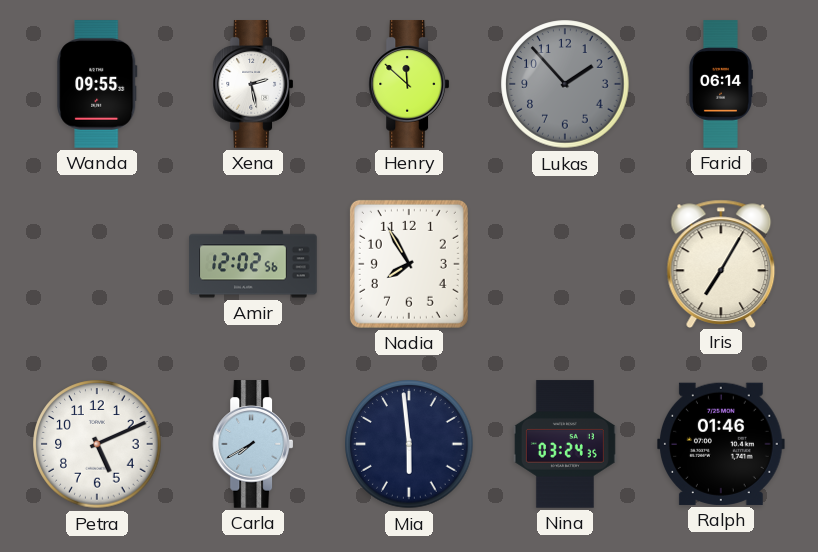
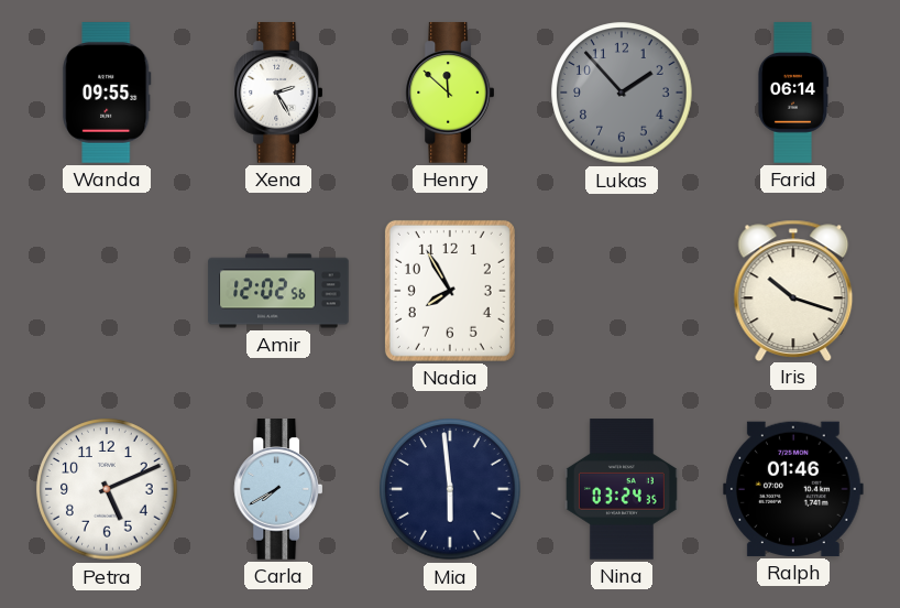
Xena: 2:28 -> 2:25 (277, 93)
Iris: 7:05 -> 10:18 (793, 290)
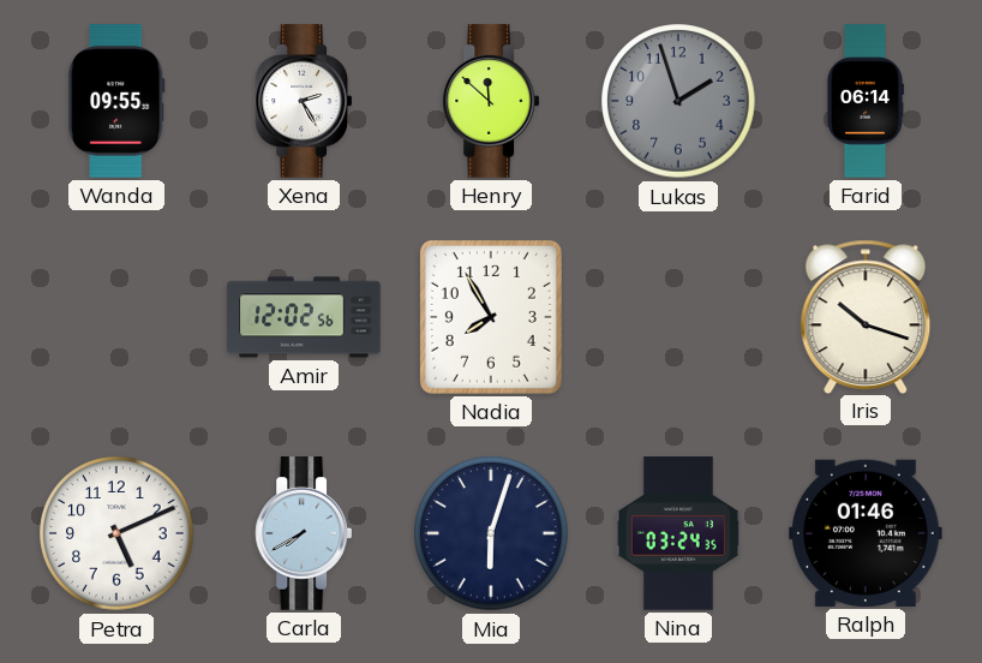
Lukas: 1:53 -> 1:57 (678, 101)
Mia: 5:59 -> 6:03 (491, 533)
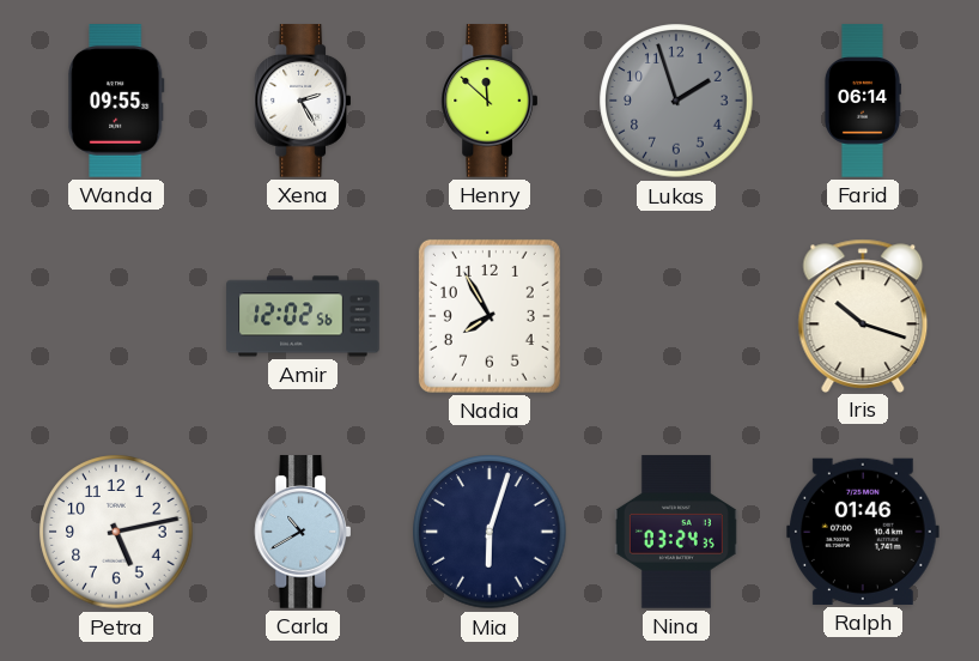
Petra: 5:11 -> 5:13 (116, 532)
Carla: 7:40 -> 10:40 (302, 532)
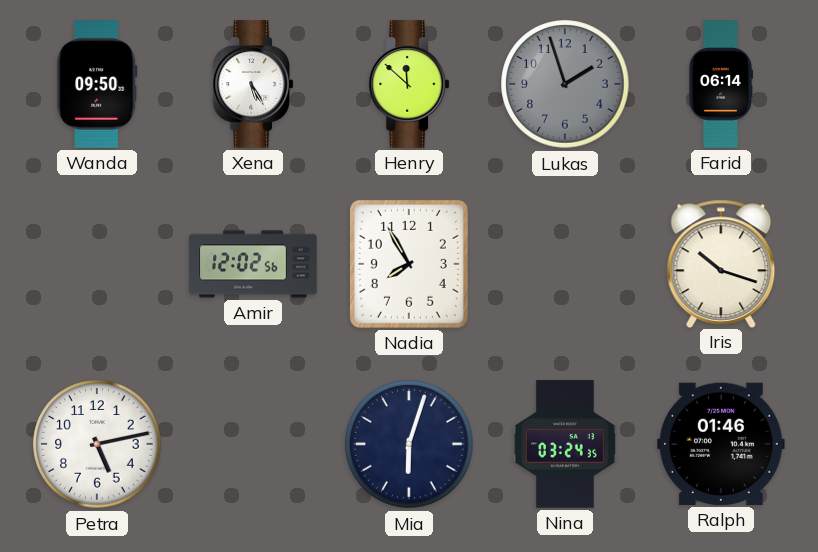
Wanda: 09:55 -> 09:50 (97, 84)
Xena: 2:25 -> 5:25 (252, 84)
Carla: 10:40 -> none (302, 532)
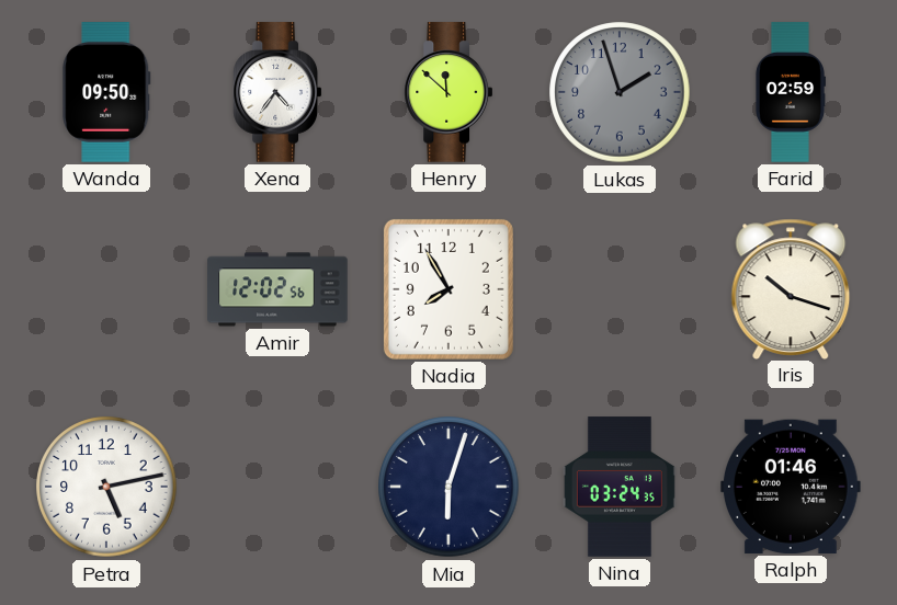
Xena: 5:25 -> 4:36 (276, 92)
Farid: 06:14 -> 02:59 (790, 92)
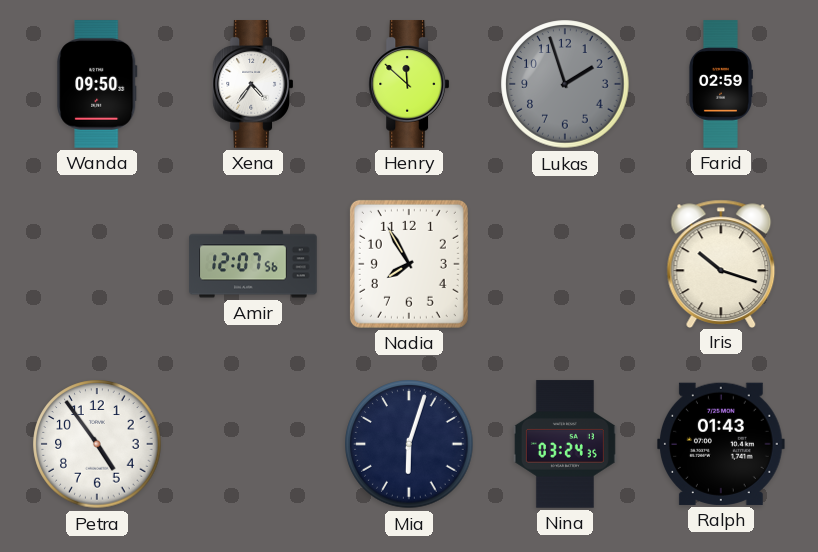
Amir: 12:02 -> 12:07 (253, 264)
Petra: 5:13 -> 4:54 (97, 444)
Ralph: 01:46 -> 01:43 (722, 444)
